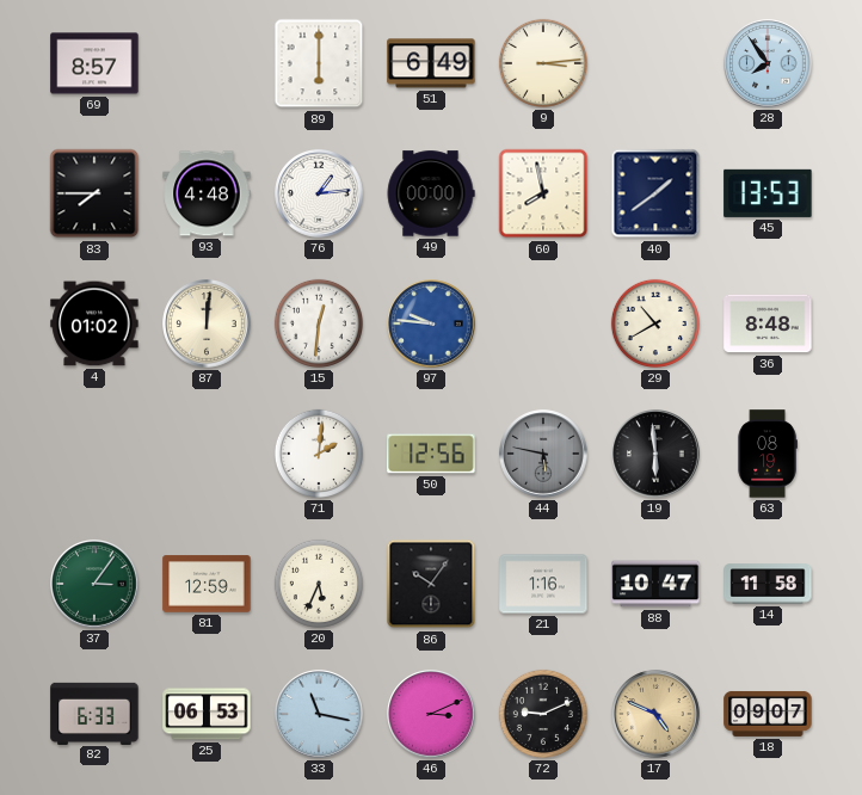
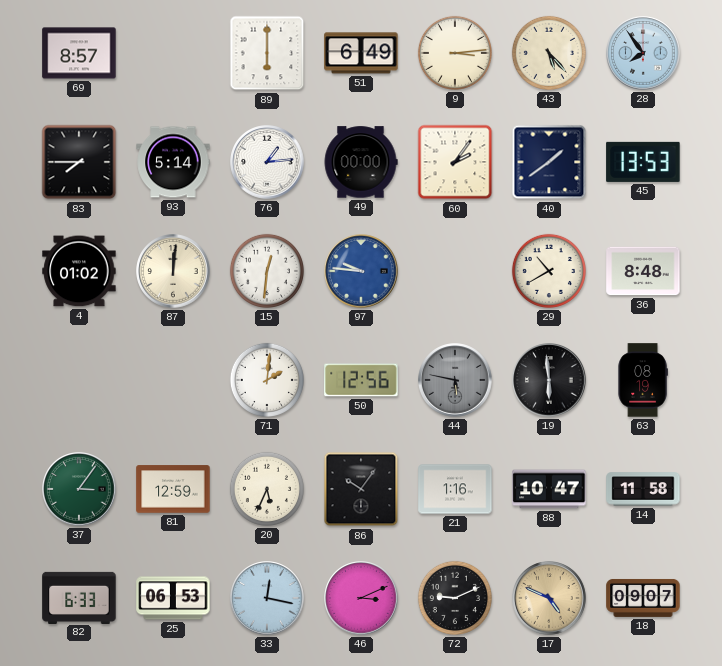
43: none -> 5:23 (549, 53)
93: 4:48 -> 5:14 (173, 162)
60: 7:58 -> 2:06 (455, 162)
33: 11:17 -> 12:17 (267, 598)
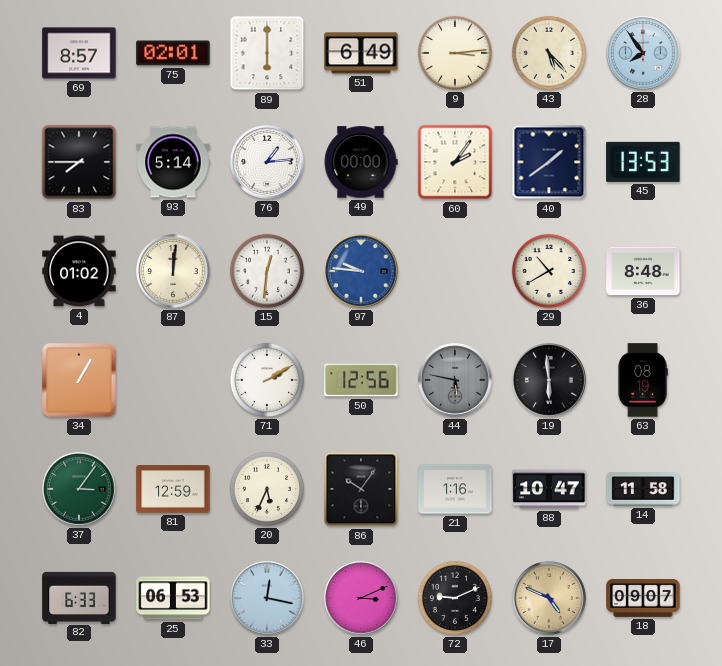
75: none -> 02:01 (173, 53)
34: none -> 1:05 (79, 380)
71: 2:01 -> 2:10 (267, 380)
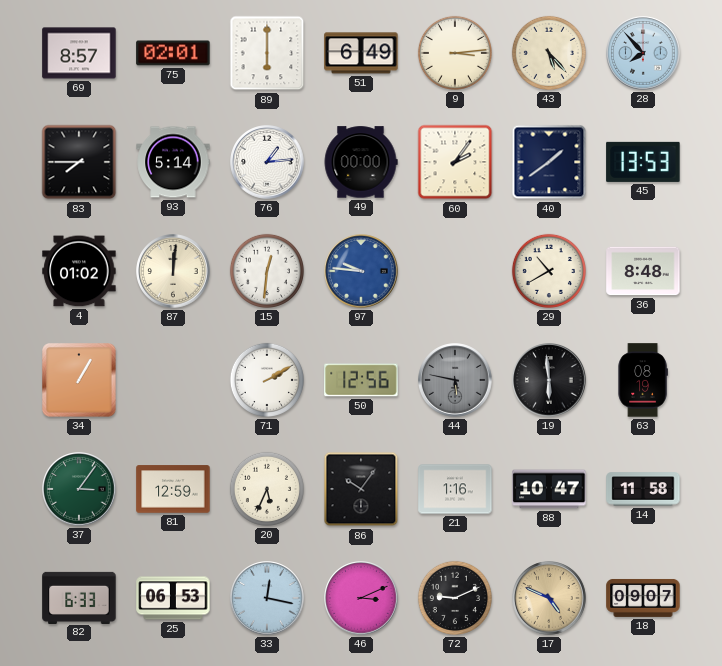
28: 7:54 -> 7:53 (643, 53)
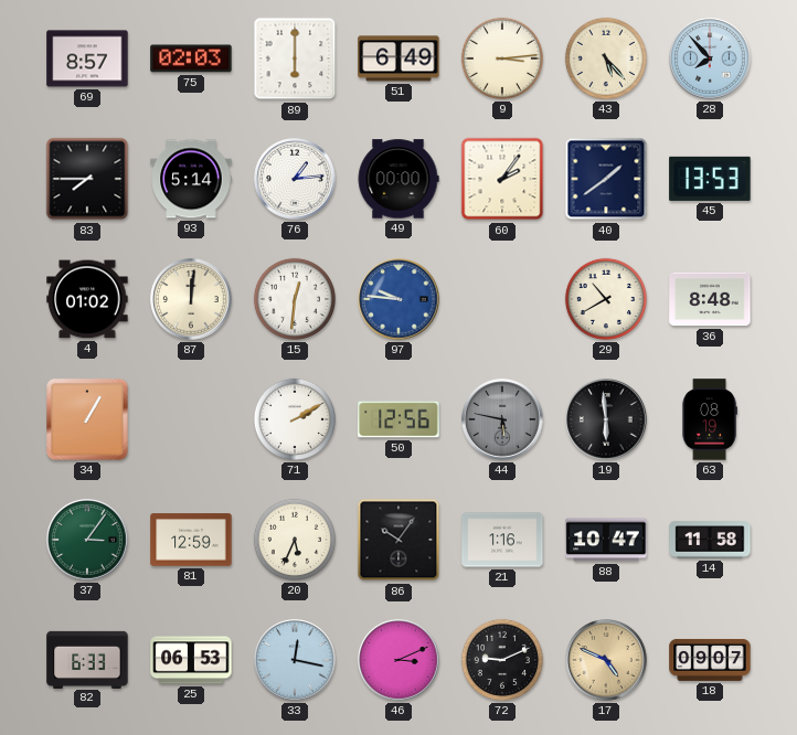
75: 02:01 -> 02:03 (191, 58)
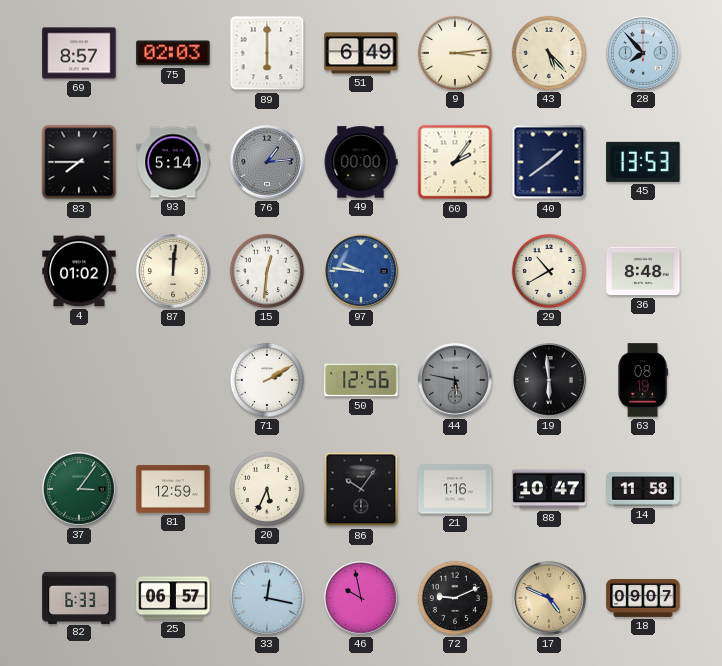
76 dial: white -> grey (267, 162)
34: 1:05 -> none (87, 419)
25: 06:53 -> 06:57 (173, 598)
46: 3:11 -> 9:58 (361, 598)
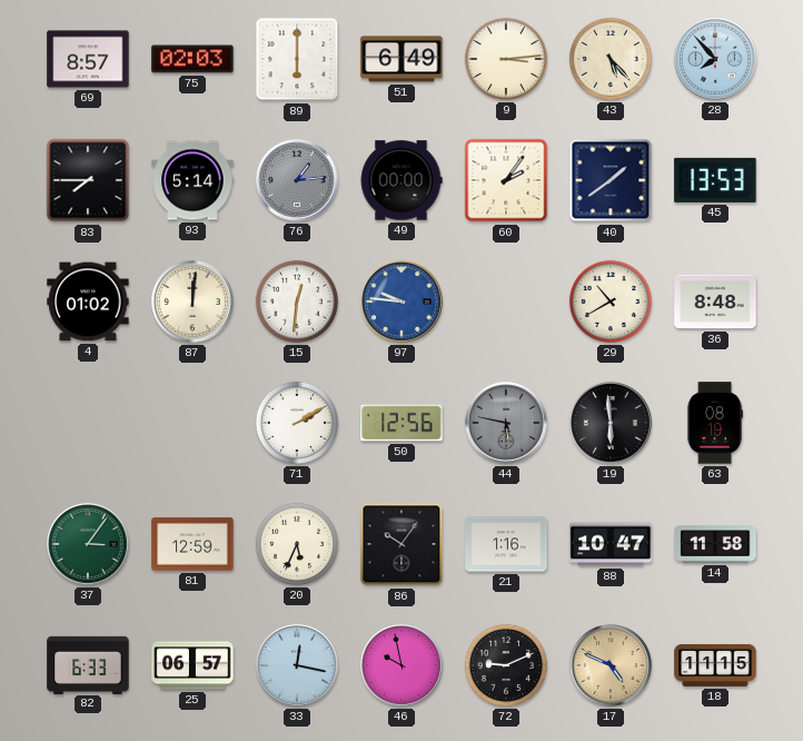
18: 09:07 -> 11:15 (715, 665)
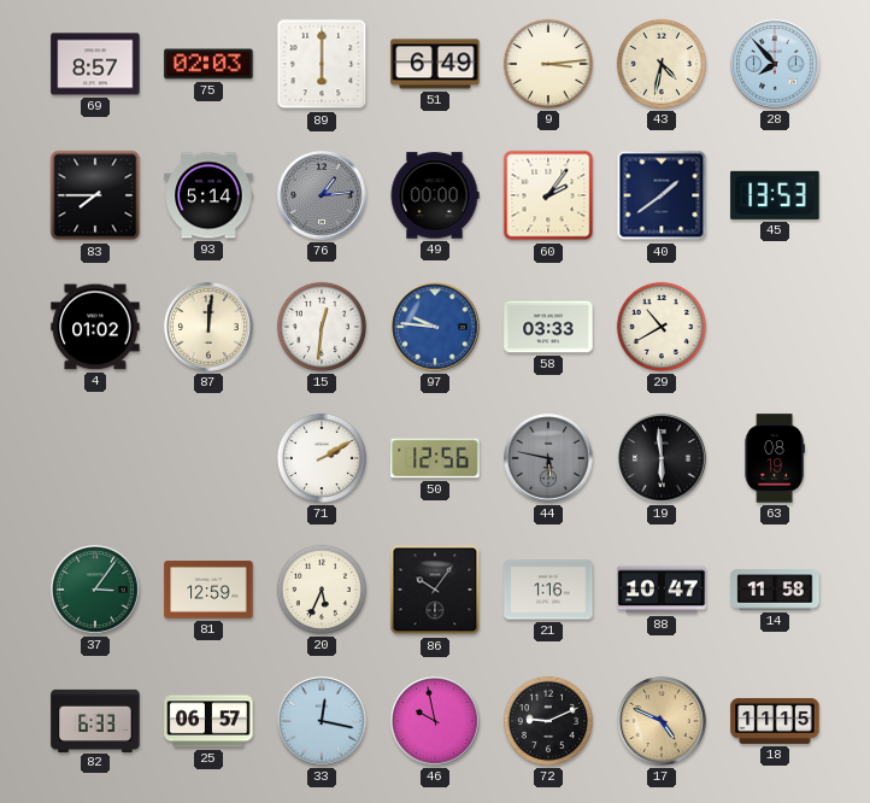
43: 5:23 -> 4:32 (662, 64)
58: none -> 03:33 (548, 327)
36: 8:48 -> none (715, 302)
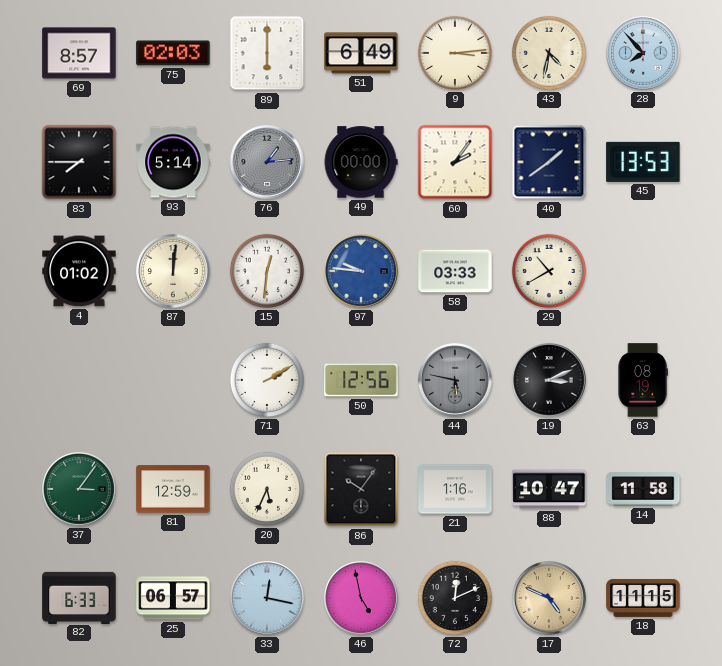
19: 5:59 -> 3:11 (549, 380)
46: 9:58 -> 4:58 (361, 598)
72: 9:11 -> 12:11 (455, 598)
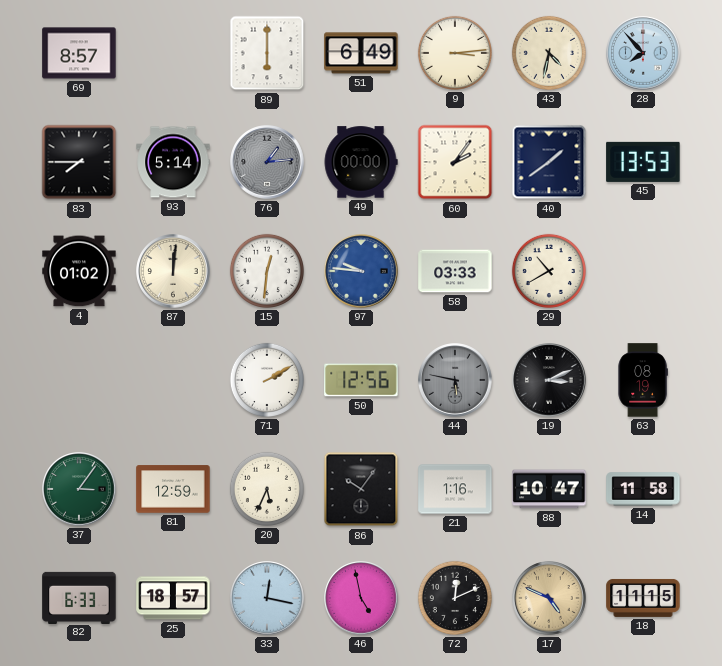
75: 02:03 -> none (173, 53)
25: 06:57 -> 18:57 (173, 598)
